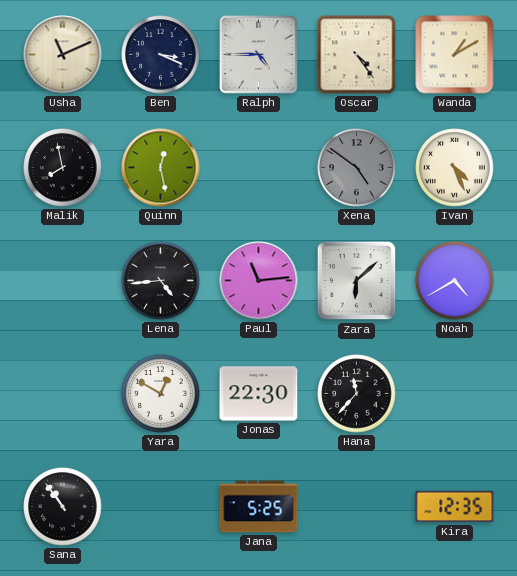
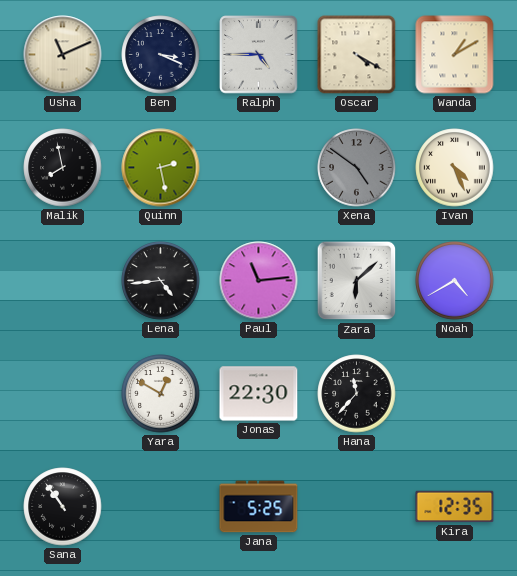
Oscar: 4:24 -> 4:20 (357, 55)
Quinn: 12:28 -> 2:28 (161, 168)
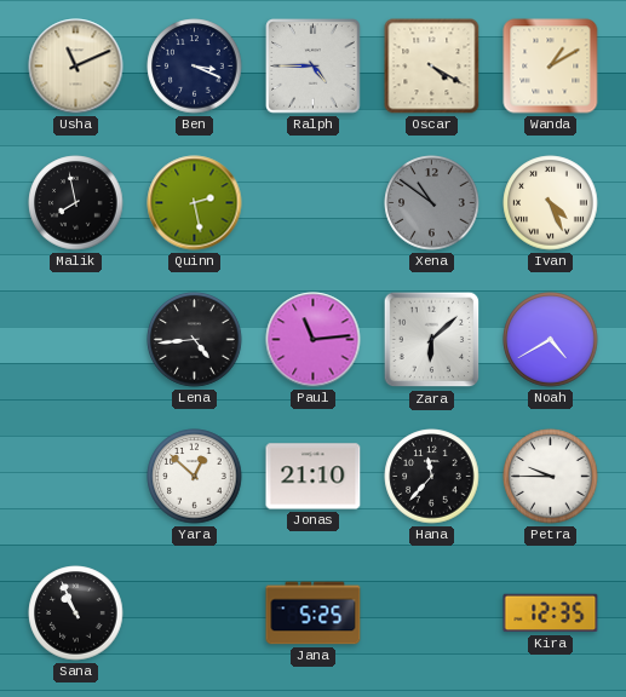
Xena: 4:51 -> 10:51 (432, 203)
Yara: 12:50 -> 12:52 (195, 477)
Jonas: 22:30 -> 21:10 (314, 477)
Petra: none -> 9:45 (551, 477)
Sana: 10:54 -> 10:56 (76, 614)
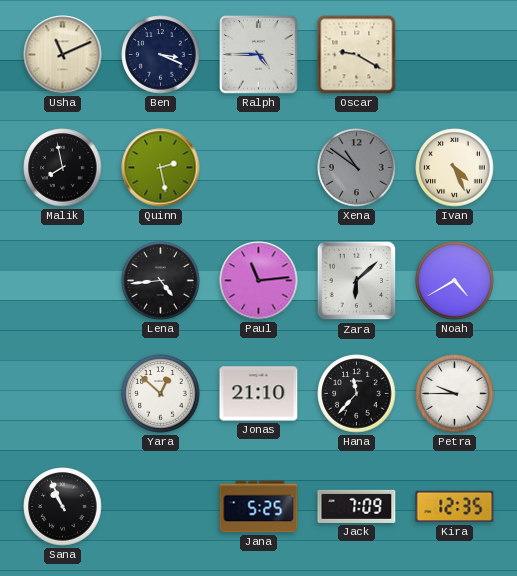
Oscar: 4:20 -> 9:20 (357, 55)
Wanda: 1:10 -> none (551, 67)
Jack: none -> 7:09 (357, 506)
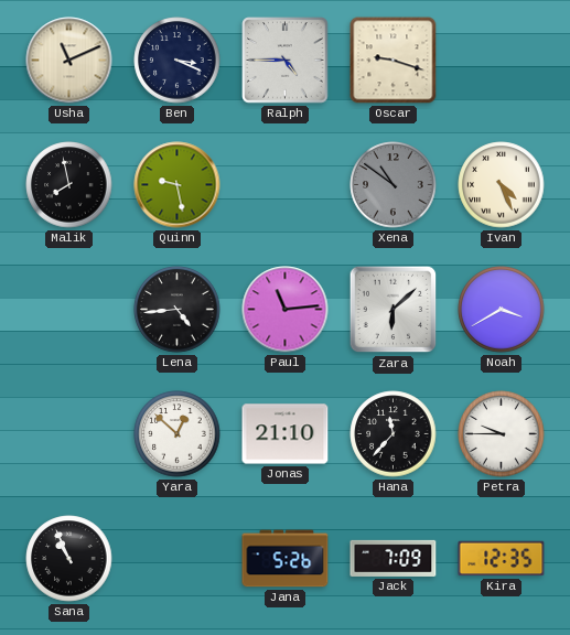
Oscar: 9:20 -> 9:18 (394, 61)
Quinn: 2:28 -> 9:28 (178, 185)
Noah: 4:40 -> 3:40 (502, 310)
Jana: 5:25 -> 5:26 (286, 559)
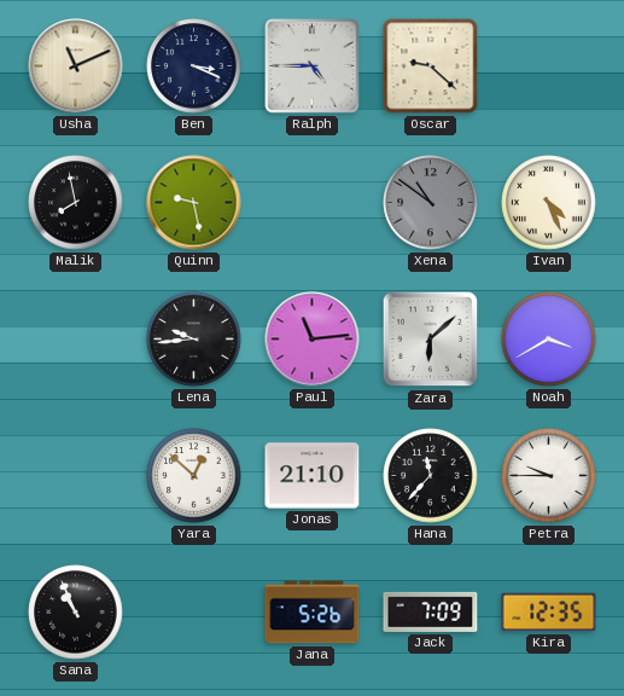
Oscar: 9:18 -> 9:22 (431, 66)
Lena: 4:44 -> 9:44 (194, 340)
